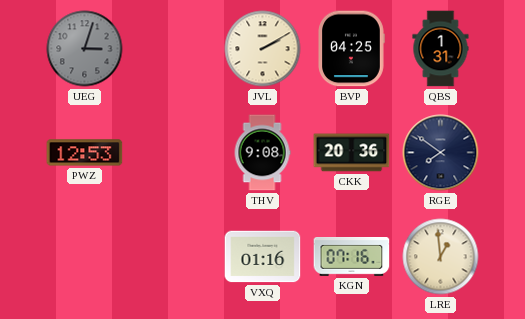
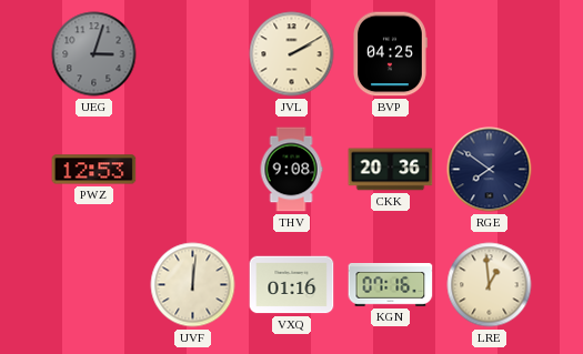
QBS: 1:31 -> none (441, 49)
UVF: none -> 12:01 (193, 285)
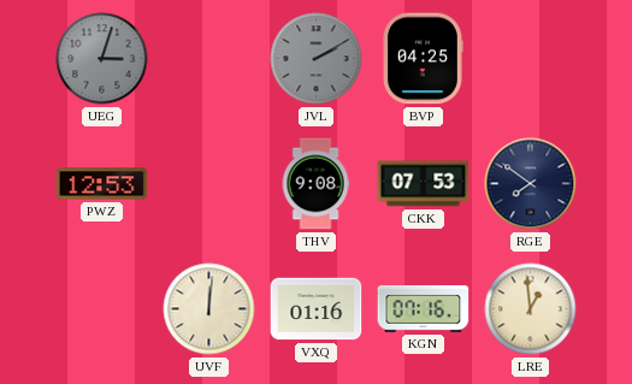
JVL dial: cream -> grey (317, 59)
CKK: 20:36 -> 07:53 (424, 184)
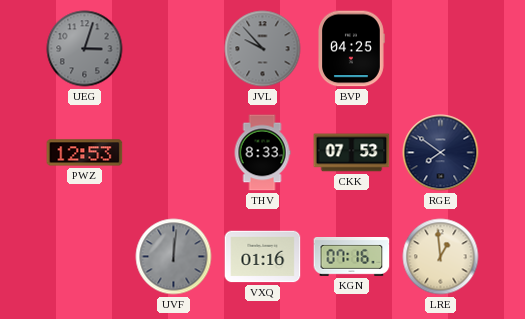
JVL: 2:10 -> 9:53 (263, 49)
THV: 9:08 -> 8:33 (262, 153)
UVF dial: cream -> grey (174, 257)
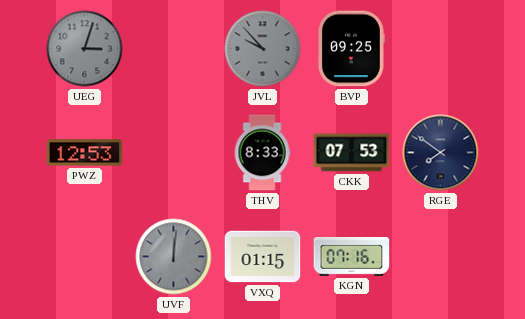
BVP: 04:25 -> 09:25 (351, 49)
VXQ: 01:16 -> 01:15 (263, 257)
LRE: 12:59 -> none (441, 257)
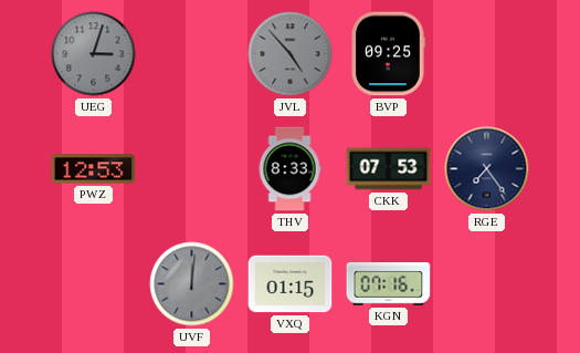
JVL: 9:53 -> 4:53 (291, 54)
RGE: 7:51 -> 7:24 (487, 169)
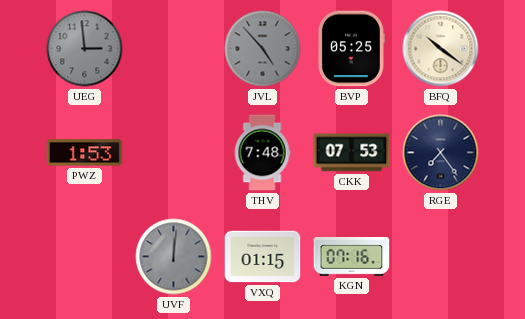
UEG: 3:03 -> 2:59 (85, 49)
BVP: 09:25 -> 05:25 (351, 49)
BFQ: none -> 10:21 (441, 49)
PWZ: 12:53 -> 1:53 (85, 153)
THV: 8:33 -> 7:48 (262, 153)
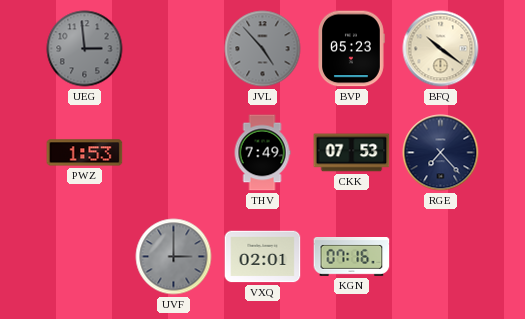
BVP: 05:25 -> 05:23 (351, 49)
THV: 7:48 -> 7:49 (262, 153)
RGE: 7:24 -> 7:23 (441, 153)
UVF: 12:01 -> 3:00 (174, 257)
VXQ: 01:15 -> 02:01 (263, 257)
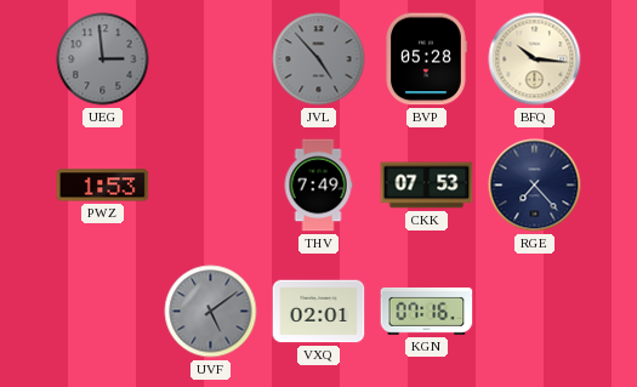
BVP: 05:23 -> 05:28 (426, 59)
BFQ: 10:21 -> 10:16 (535, 59)
UVF: 3:00 -> 5:09 (211, 312)
